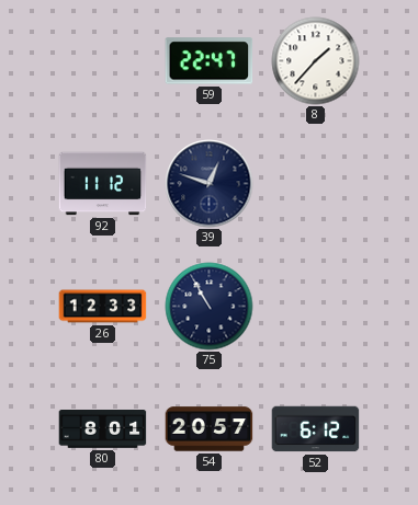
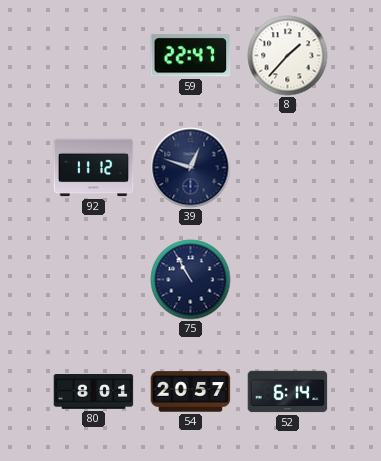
26: 12:33 -> none (103, 307)
52: 6:12 -> 6:14 (288, 392)
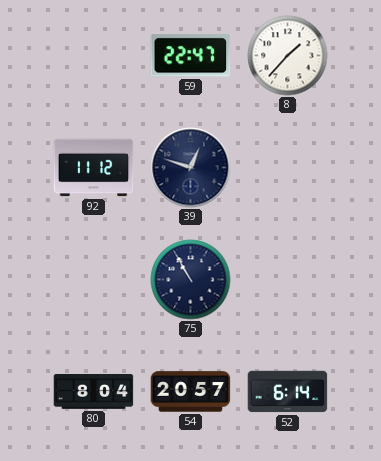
80: 8:01 -> 8:04 (94, 392)
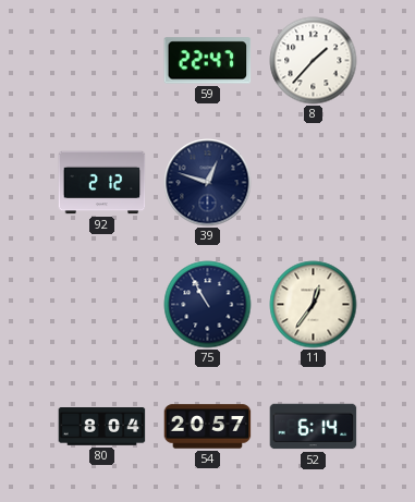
92: 11:12 -> 2:12 (102, 183)
11: none -> 12:36 (314, 305)
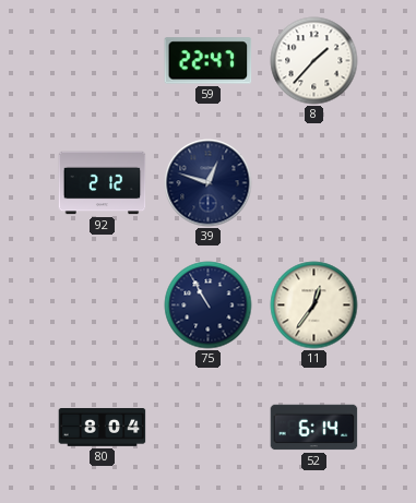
54: 20:57 -> none (208, 427)
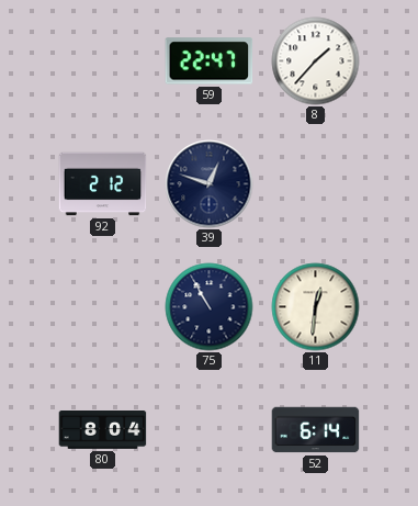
11: 12:36 -> 12:31 (316, 307)
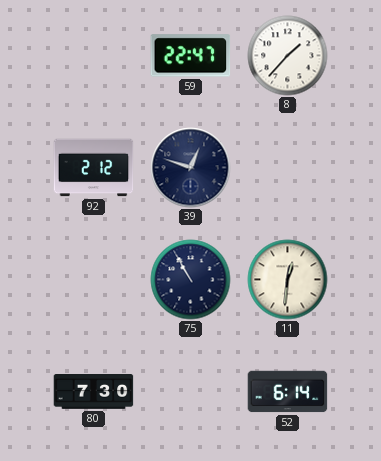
80: 8:04 -> 7:30 (94, 392)
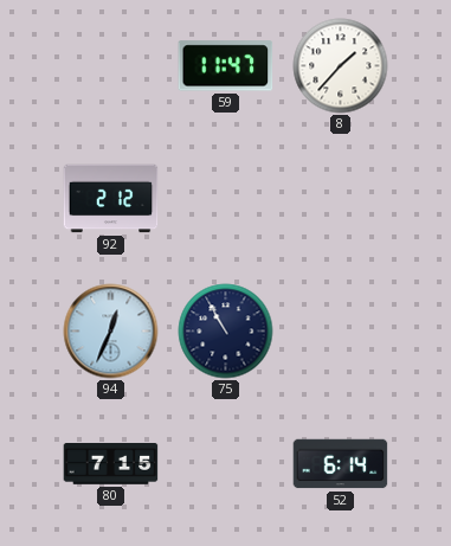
59: 22:47 -> 11:47 (226, 66)
39: 12:48 -> none (191, 168)
94: none -> 12:34 (111, 332)
11: 12:31 -> none (288, 280)
80: 7:30 -> 7:15 (111, 464)
